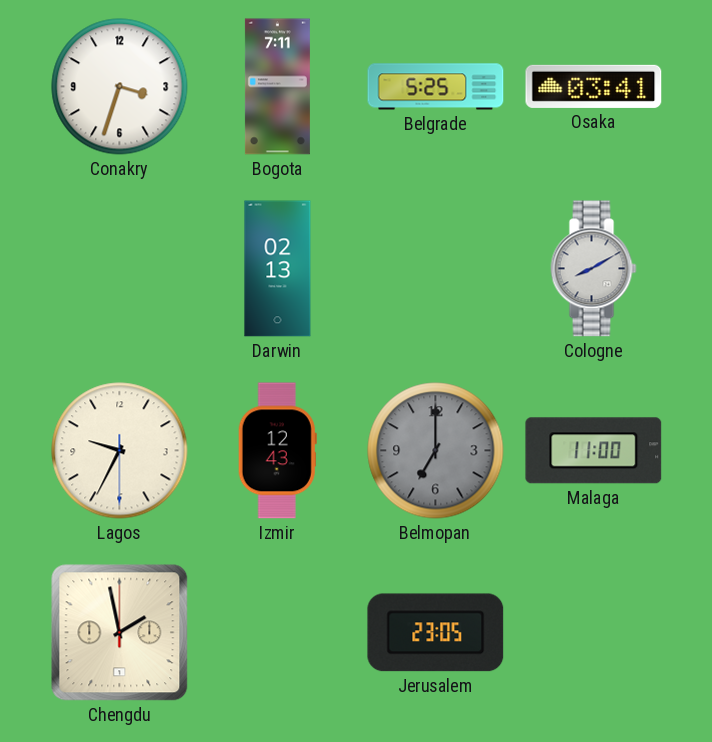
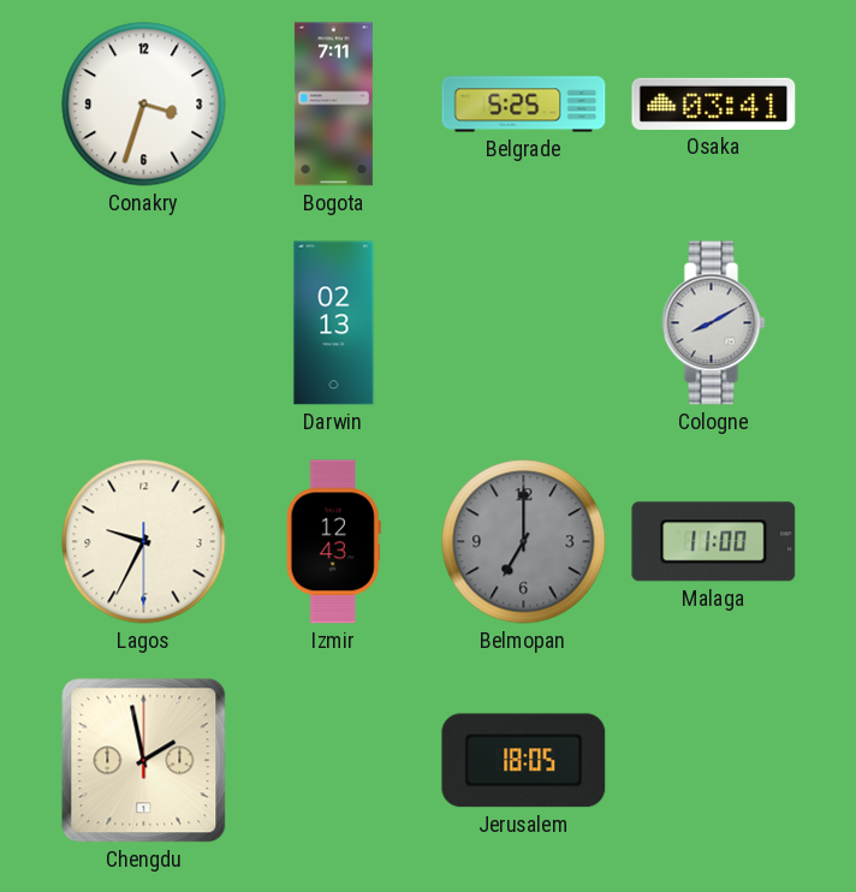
Jerusalem: 23:05 -> 18:05 (524, 761)
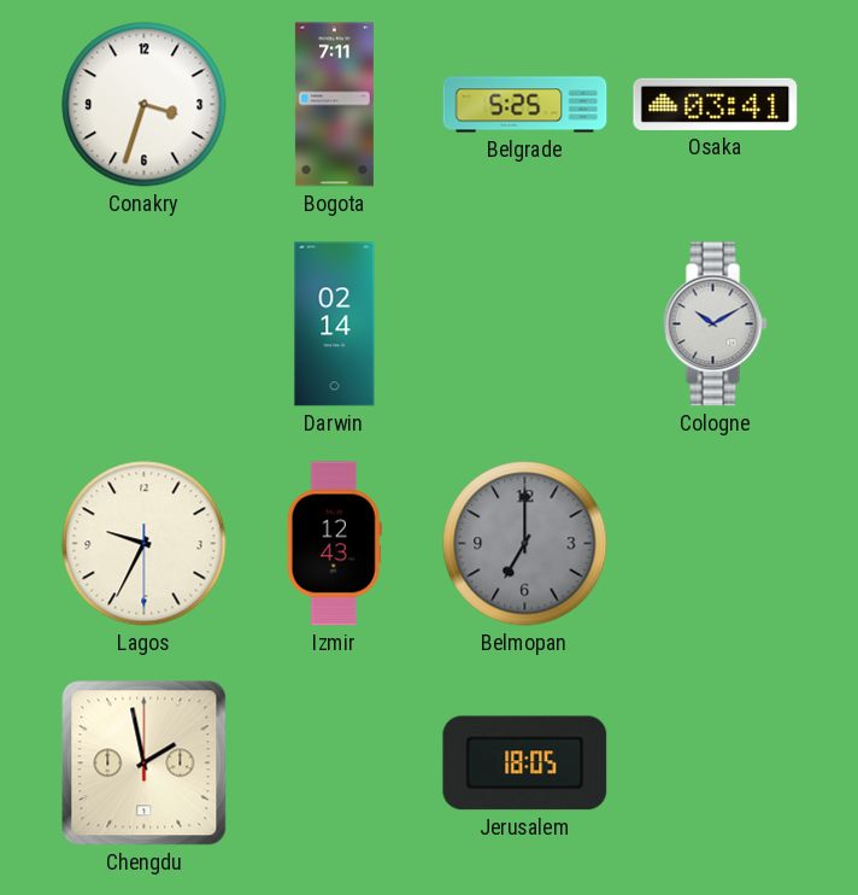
Darwin: 02:13 -> 02:14 (335, 324)
Cologne: 8:10 -> 10:10 (716, 324)
Malaga: 11:00 -> none (714, 542)
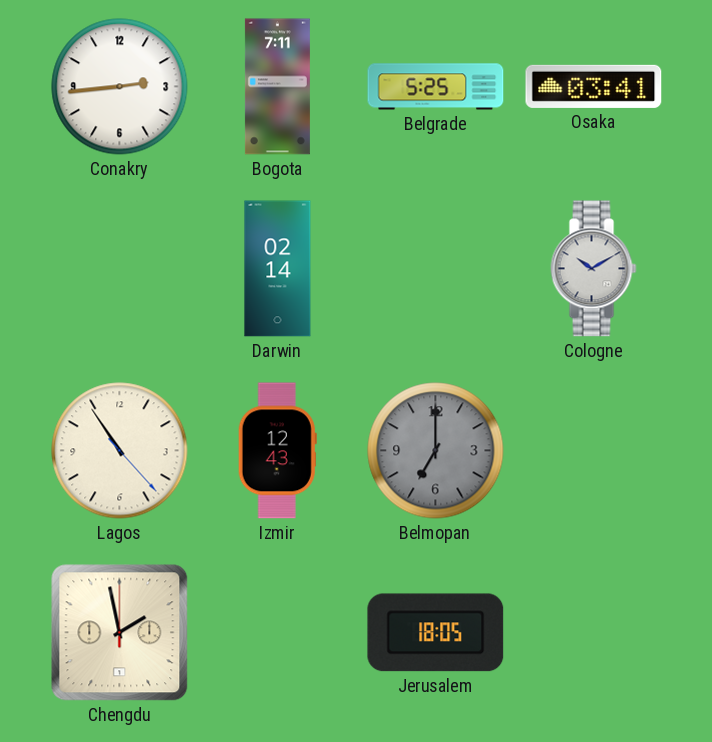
Conakry: 3:33 -> 2:44 (120, 87)
Lagos: 9:34 -> 10:54 (120, 451)
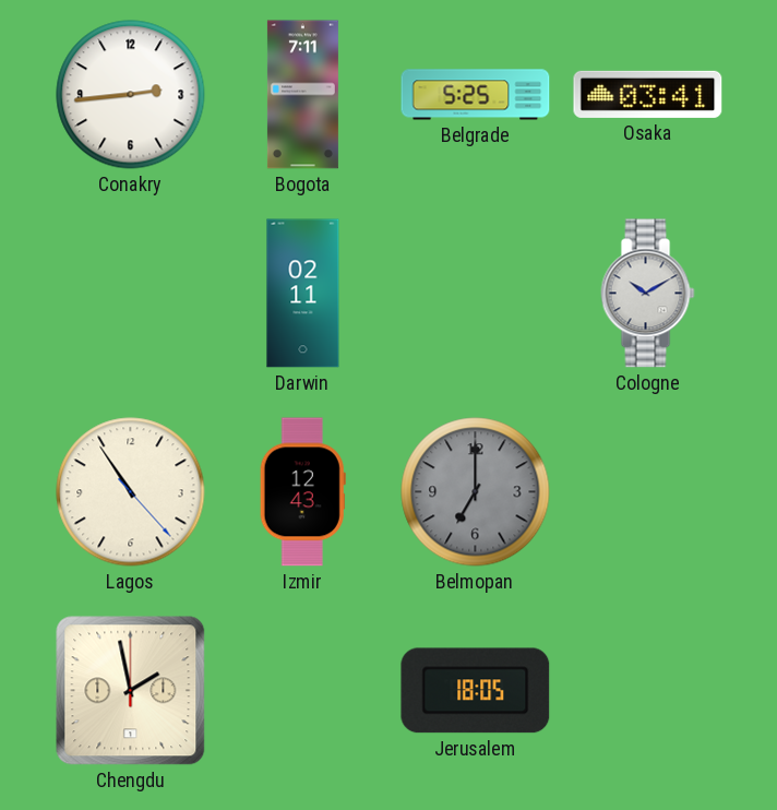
Darwin: 02:14 -> 02:11 (303, 294)
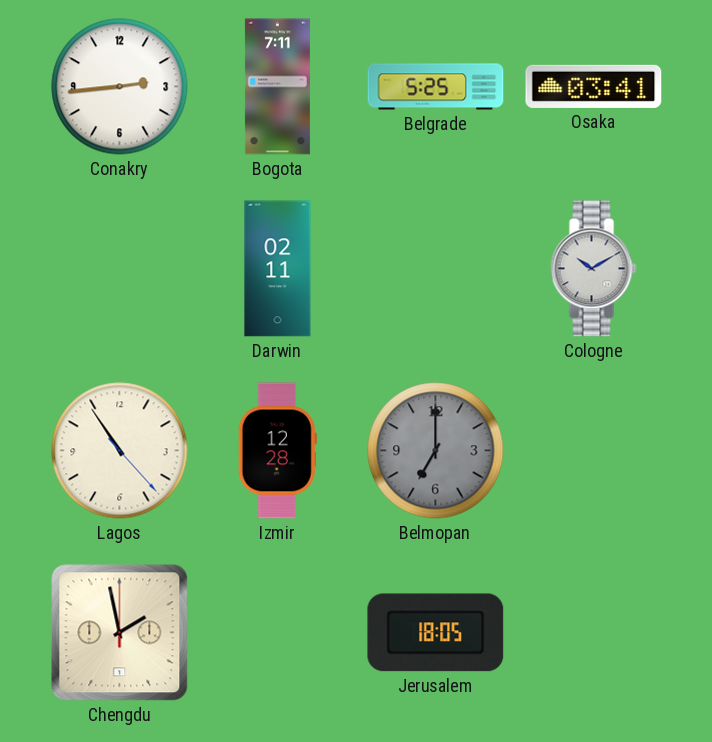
Izmir: 12:43 -> 12:28 (277, 451)
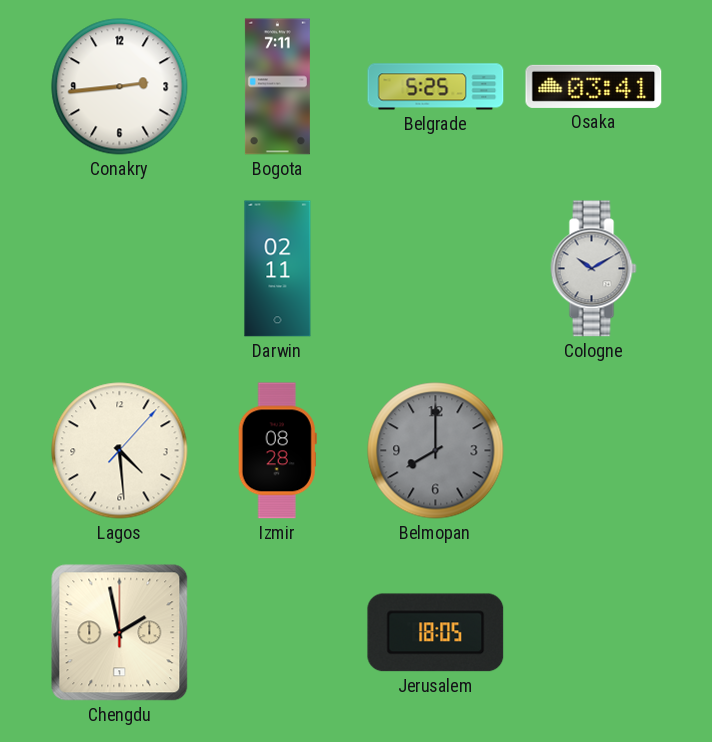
Lagos: 10:54 -> 4:29 (120, 451)
Izmir: 12:28 -> 08:28 (277, 451)
Belmopan: 7:00 -> 8:00 (436, 451)
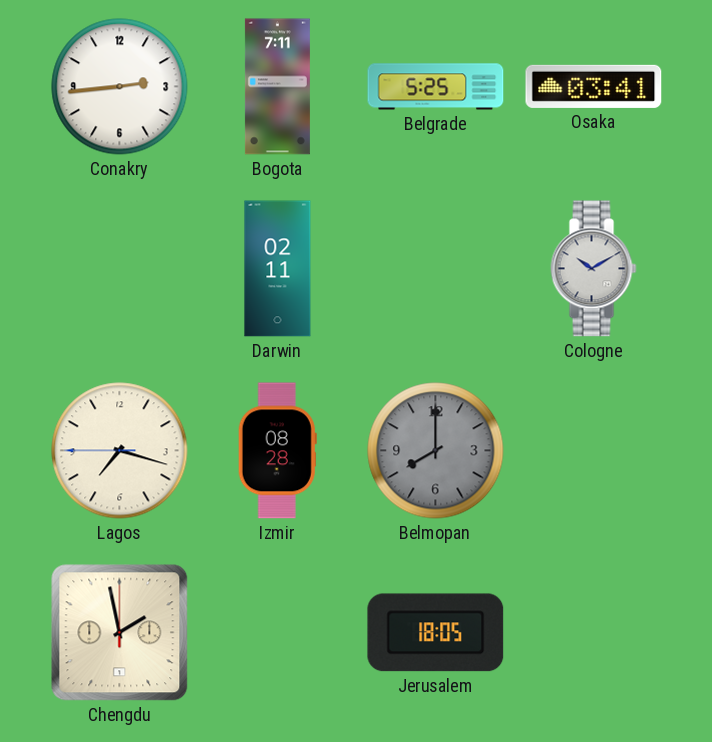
Lagos: 4:29 -> 7:17 (120, 451)
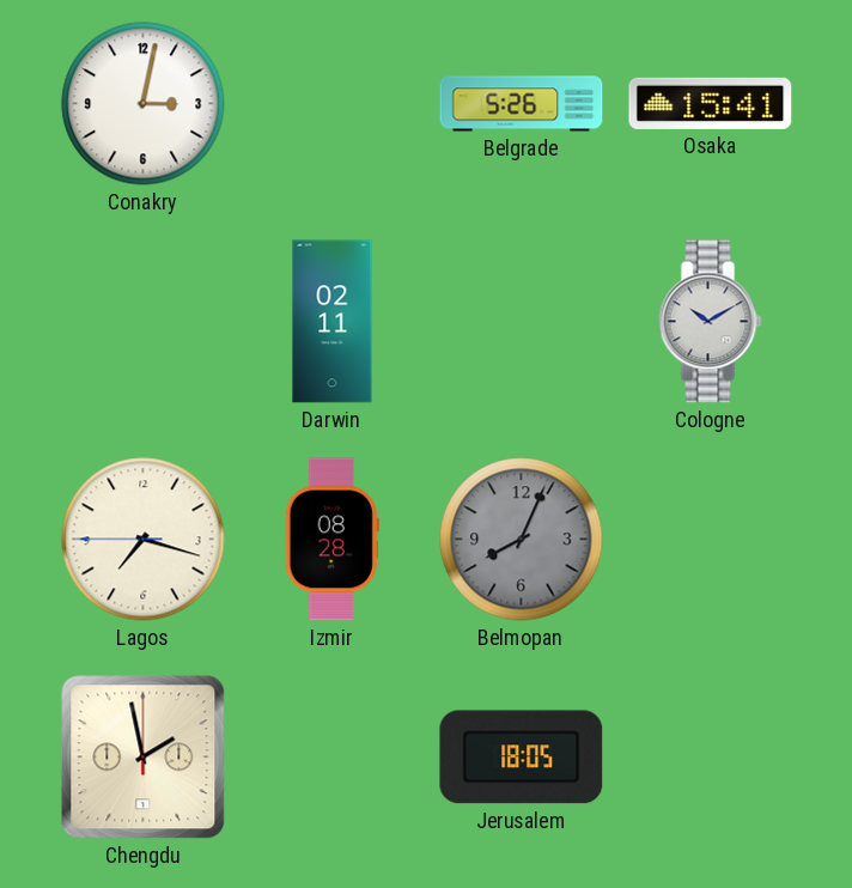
Conakry: 2:44 -> 3:02 (144, 104)
Bogota: 7:11 -> none (277, 87)
Belgrade: 5:25 -> 5:26 (522, 104)
Osaka: 03:41 -> 15:41 (711, 103)
Belmopan: 8:00 -> 8:04 (522, 540)
